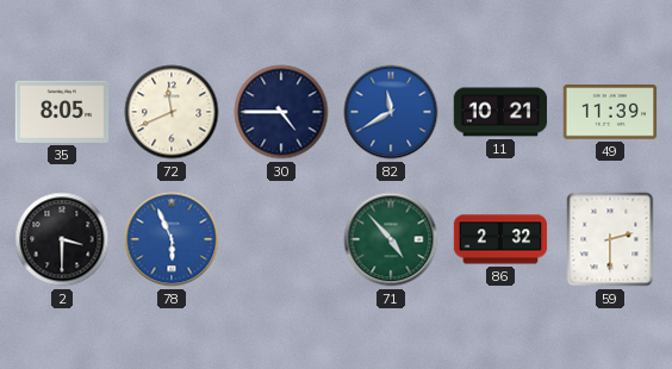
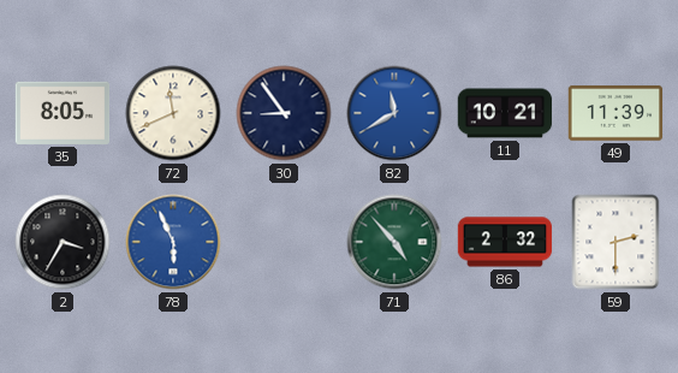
30: 4:45 -> 8:54 (284, 113)
2: 3:30 -> 3:35 (63, 242)
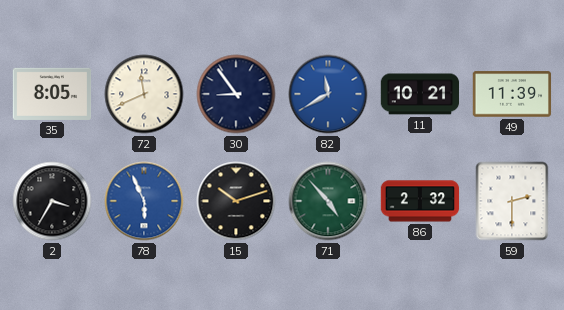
15: none -> 10:12 (236, 201)
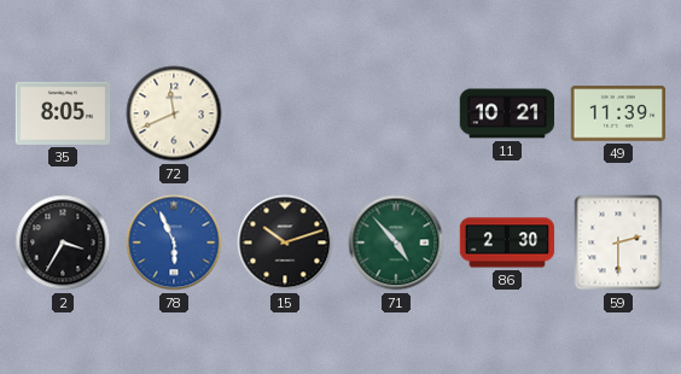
30: 8:54 -> none (236, 94)
82: 11:40 -> none (328, 94)
86: 2:32 -> 2:30 (507, 242)
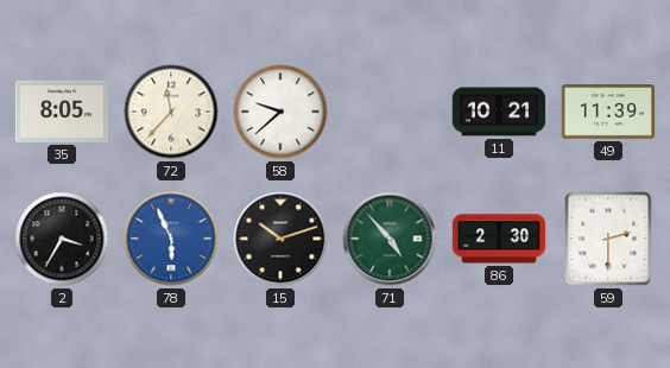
72: 11:41 -> 11:37 (171, 112)
58: none -> 9:38 (280, 112)
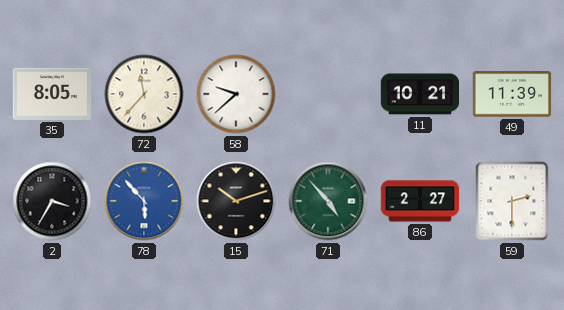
78: 5:56 -> 5:53 (144, 201)
86: 2:30 -> 2:27 (420, 201)
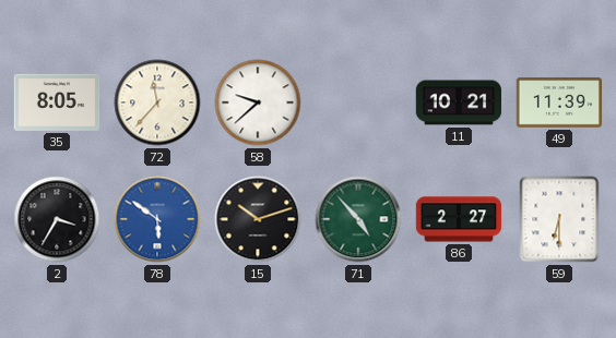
78: 5:53 -> 5:51 (157, 219)
59: 2:30 -> 6:30 (559, 219)
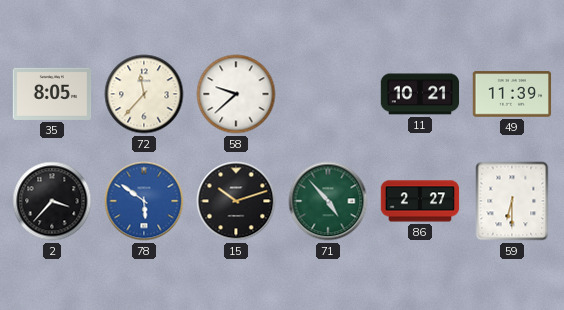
2: 3:35 -> 3:37 (52, 201)
